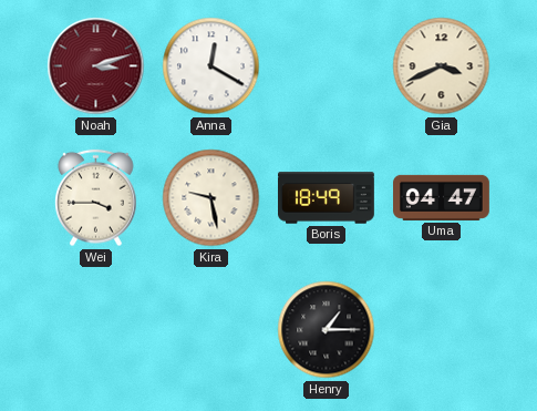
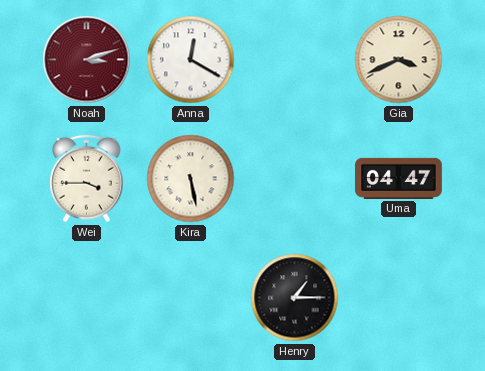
Kira: 9:28 -> 5:28 (191, 179)
Boris: 18:49 -> none (327, 198)
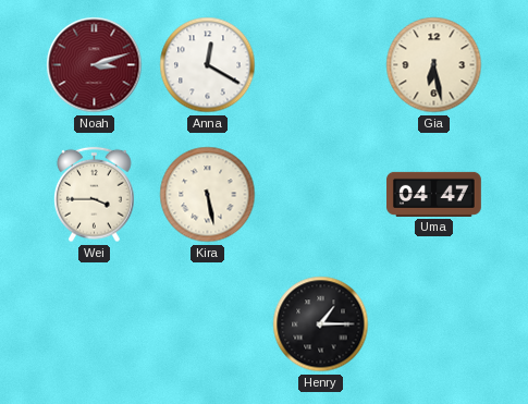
Gia: 3:41 -> 6:28 (434, 65)
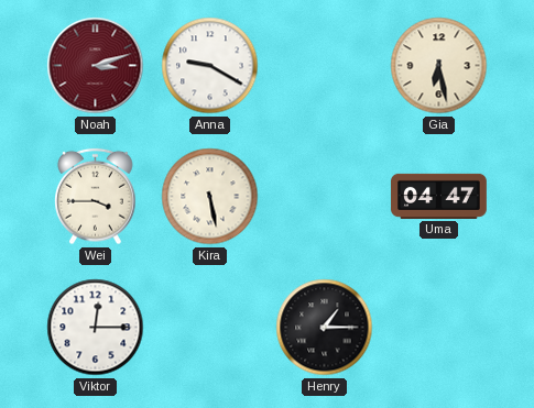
Anna: 12:20 -> 9:20 (210, 66)
Viktor: none -> 12:15 (96, 328)
